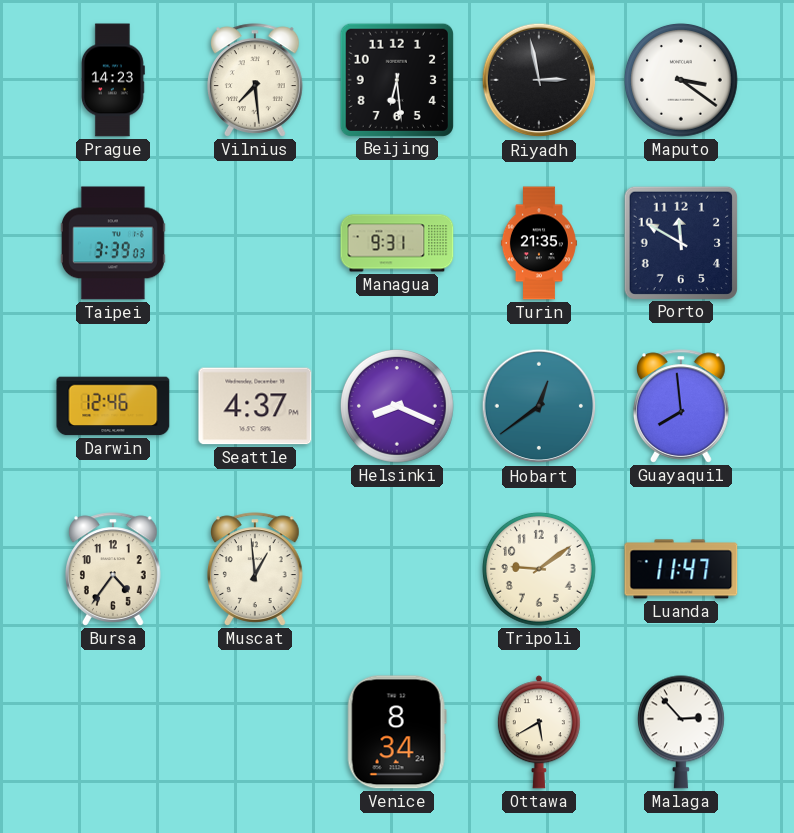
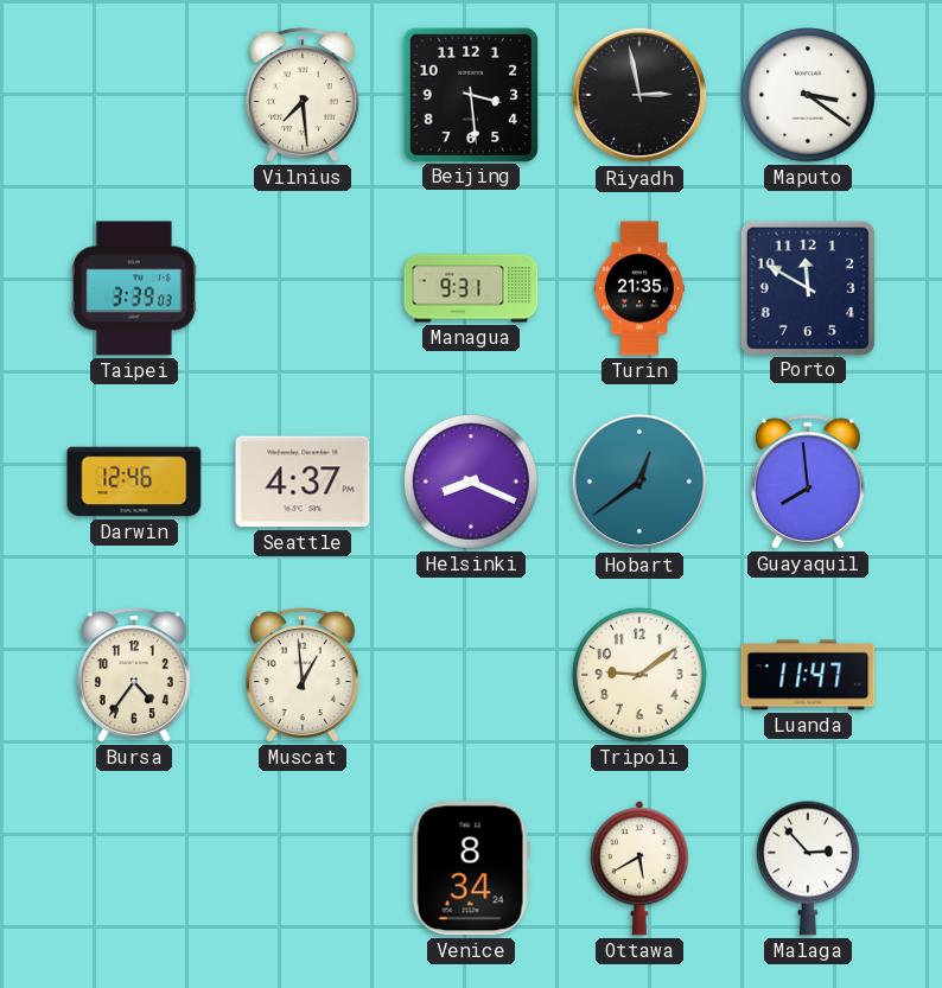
Prague: 14:23 -> none (113, 80)
Beijing: 6:29 -> 3:29 (470, 94)
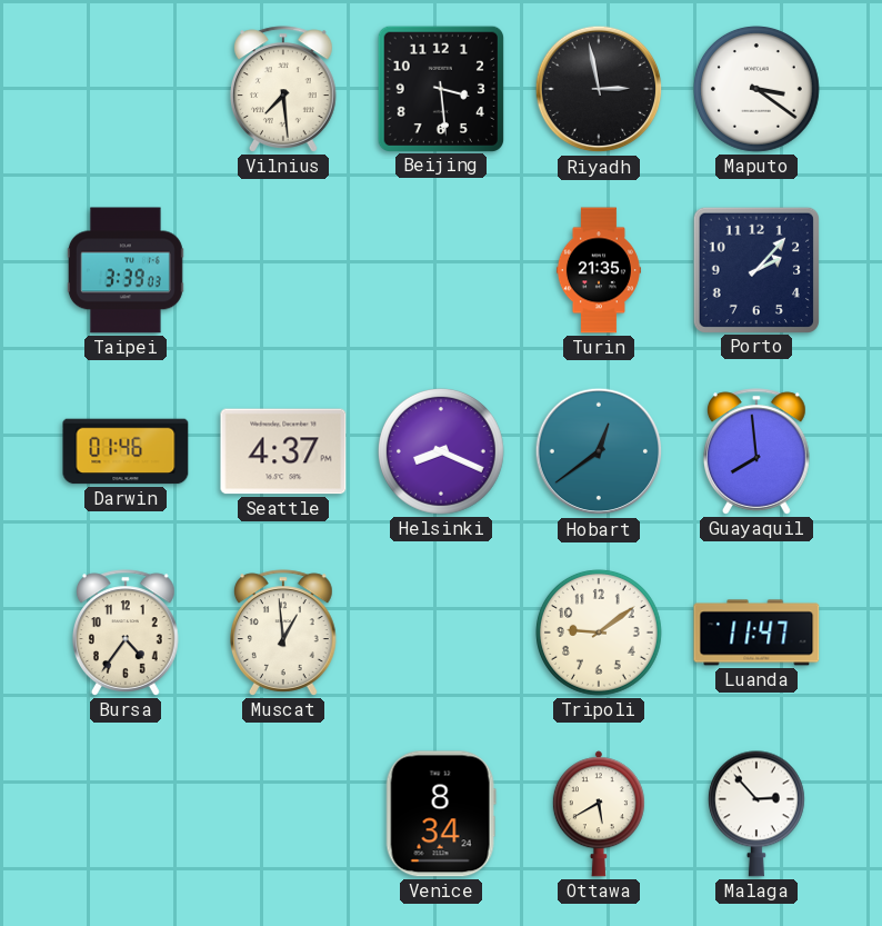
Managua: 9:31 -> none (471, 288)
Porto: 11:50 -> 2:07 (755, 269)
Darwin: 12:46 -> 01:46 (126, 451)
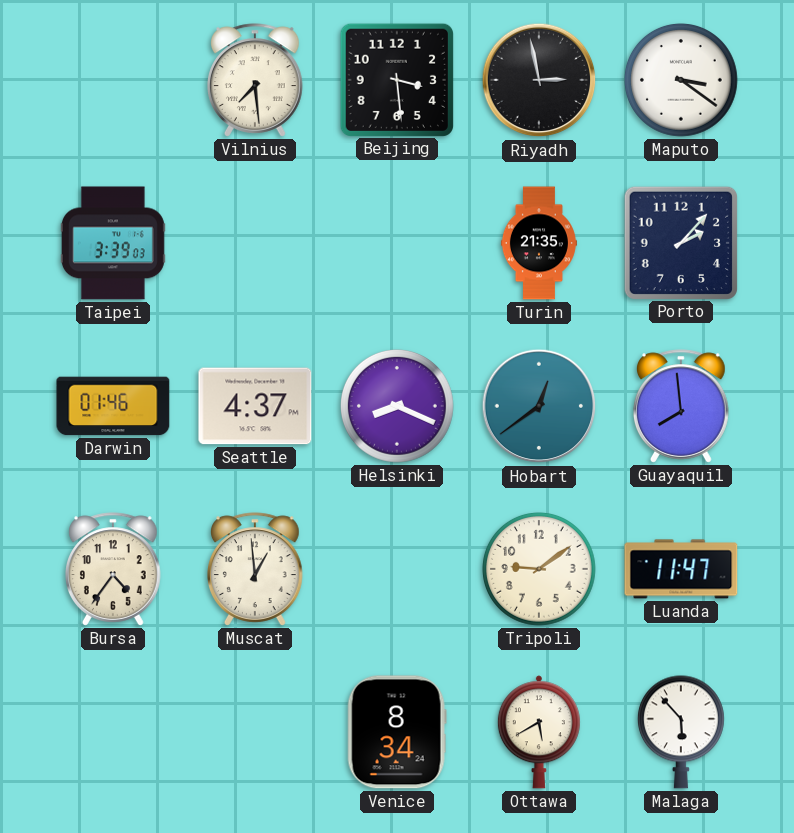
Malaga: 2:53 -> 5:53 (681, 732)
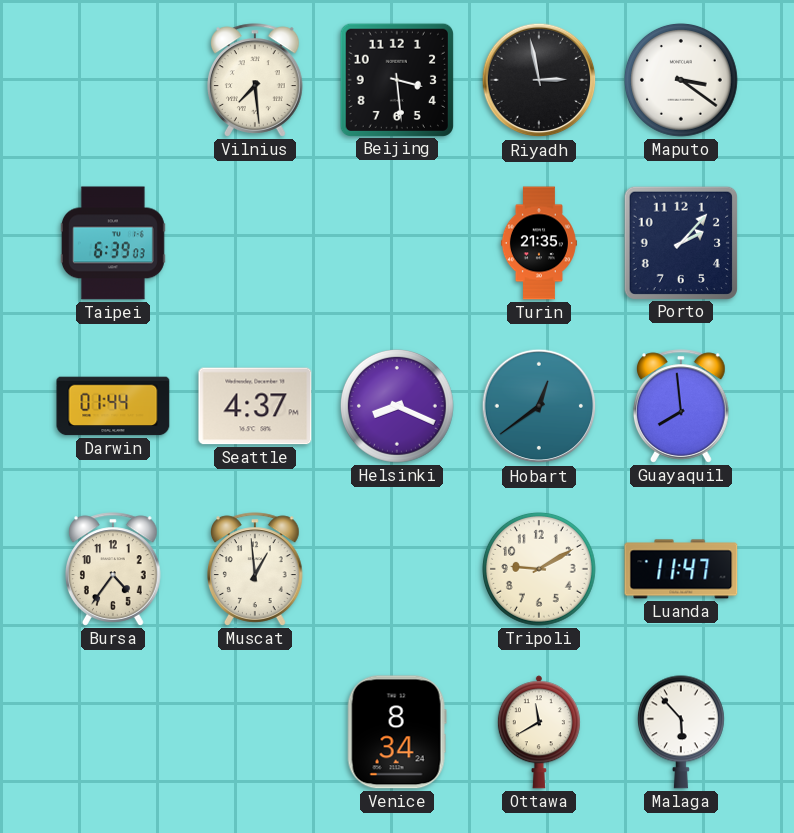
Taipei: 3:39 -> 6:39 (113, 243)
Darwin: 01:46 -> 01:44 (113, 406)
Tripoli: 9:09 -> 9:10 (540, 570)
Ottawa: 5:40 -> 11:40 (539, 732)
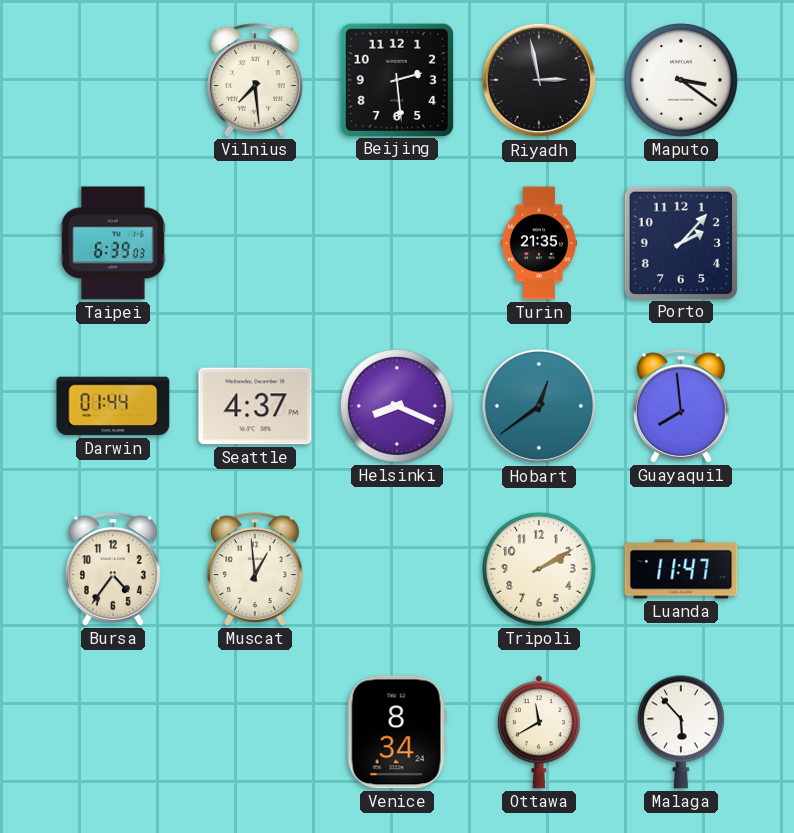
Beijing: 3:29 -> 2:29 (396, 79)
Tripoli: 9:10 -> 2:10 (540, 570)
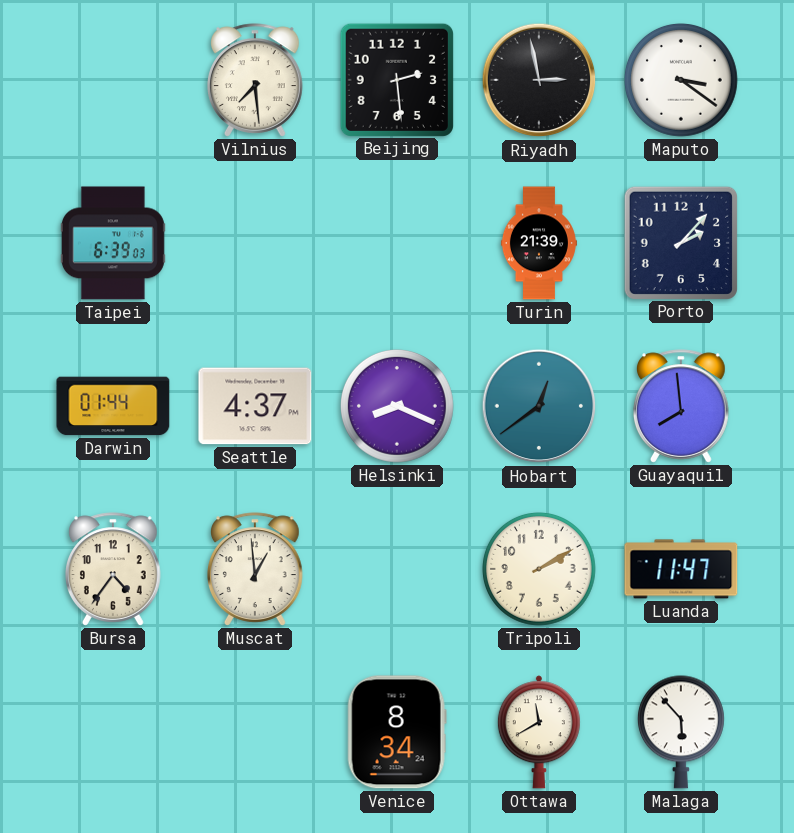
Turin: 21:35 -> 21:39 (539, 243)
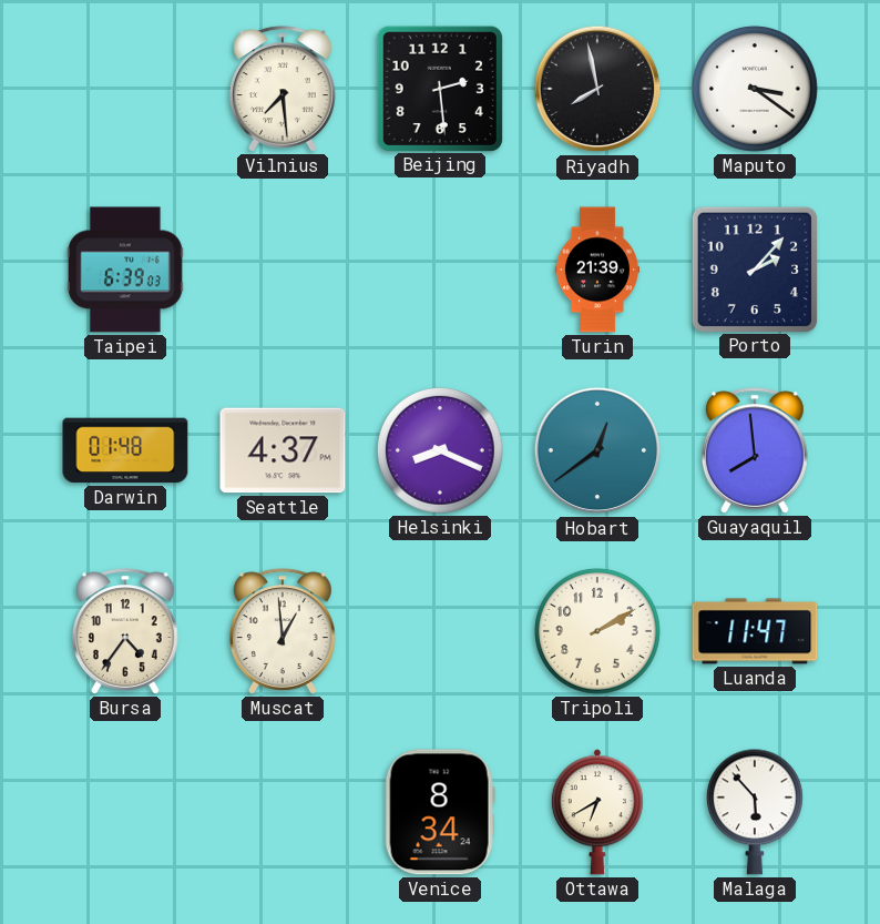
Riyadh: 2:58 -> 7:58 (597, 89)
Darwin: 01:44 -> 01:48 (125, 450)
Ottawa: 11:40 -> 6:40 (597, 812)
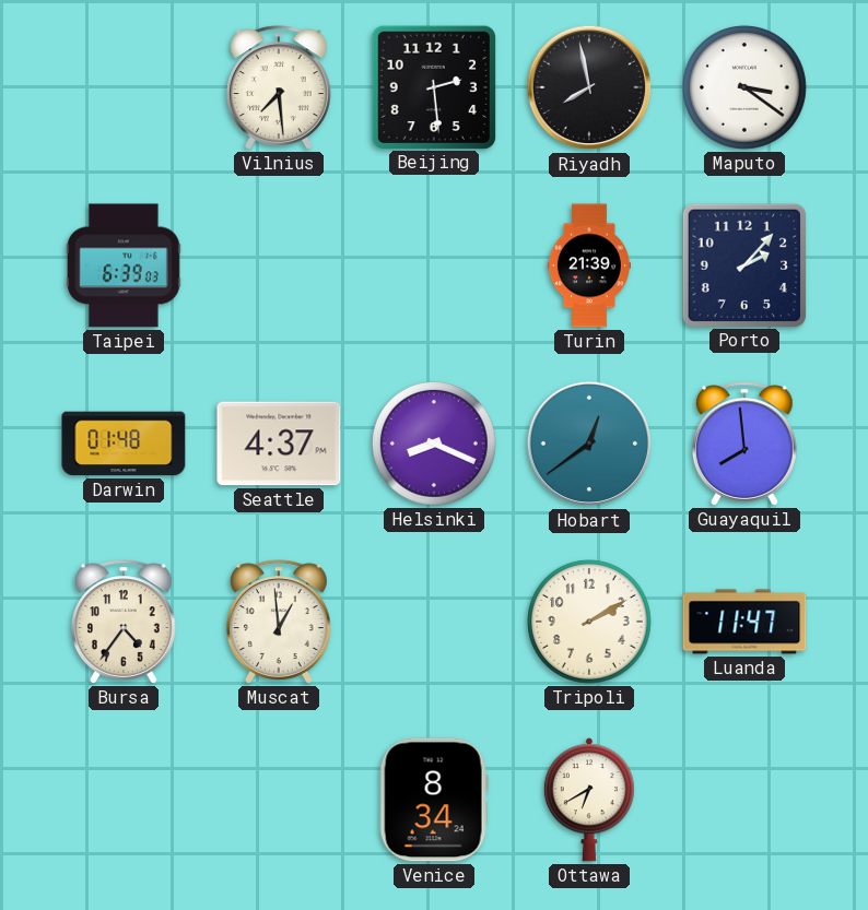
Malaga: 5:53 -> none (755, 812)
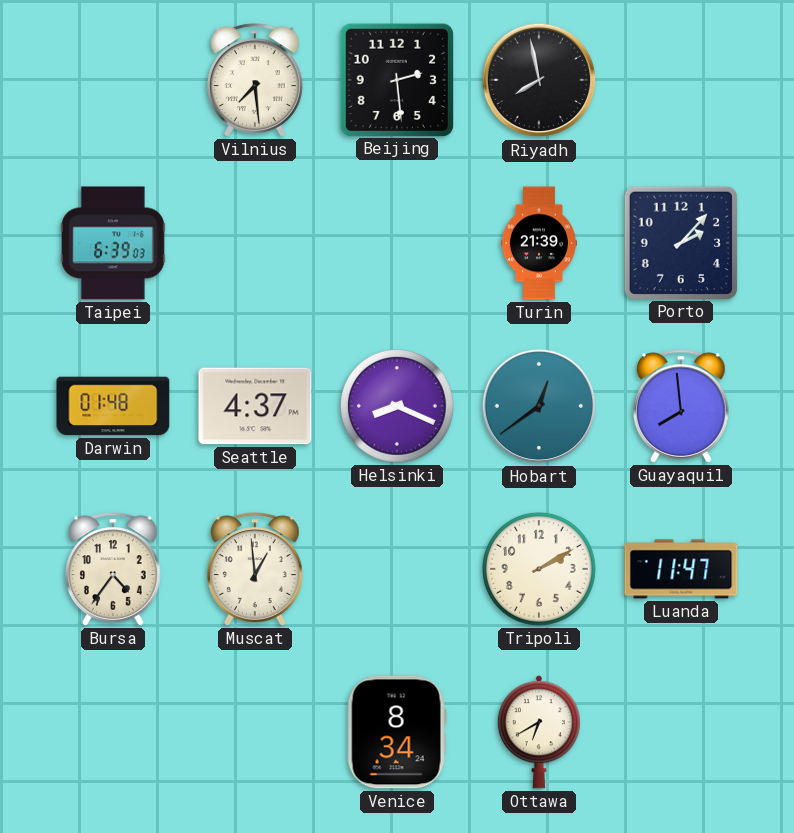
Maputo: 3:21 -> none (746, 88)
